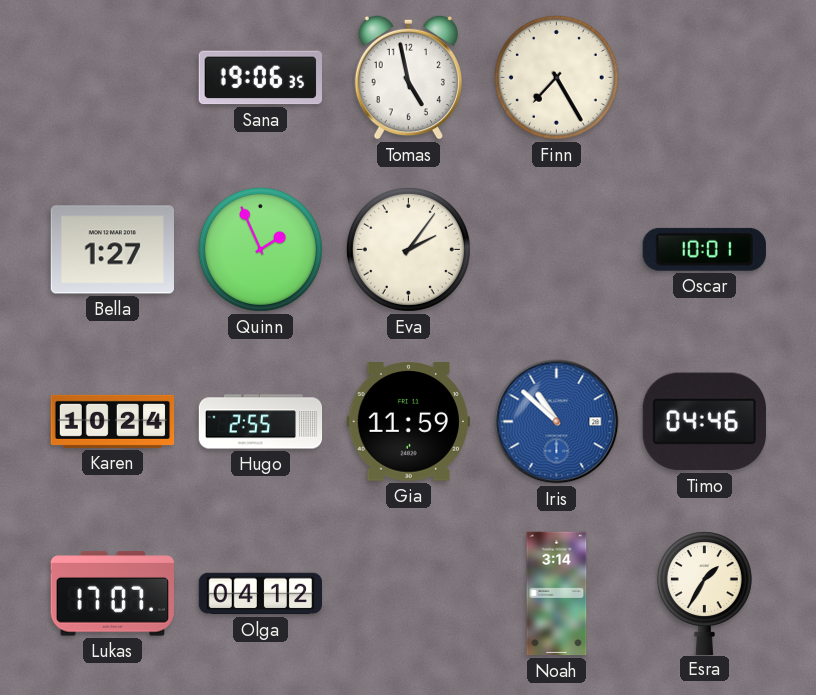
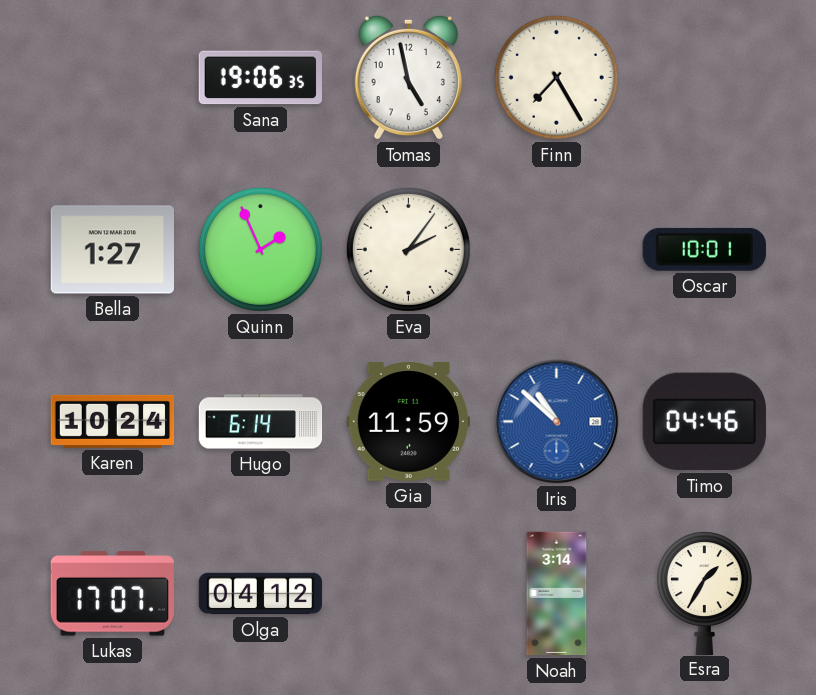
Hugo: 2:55 -> 6:14 (261, 422)
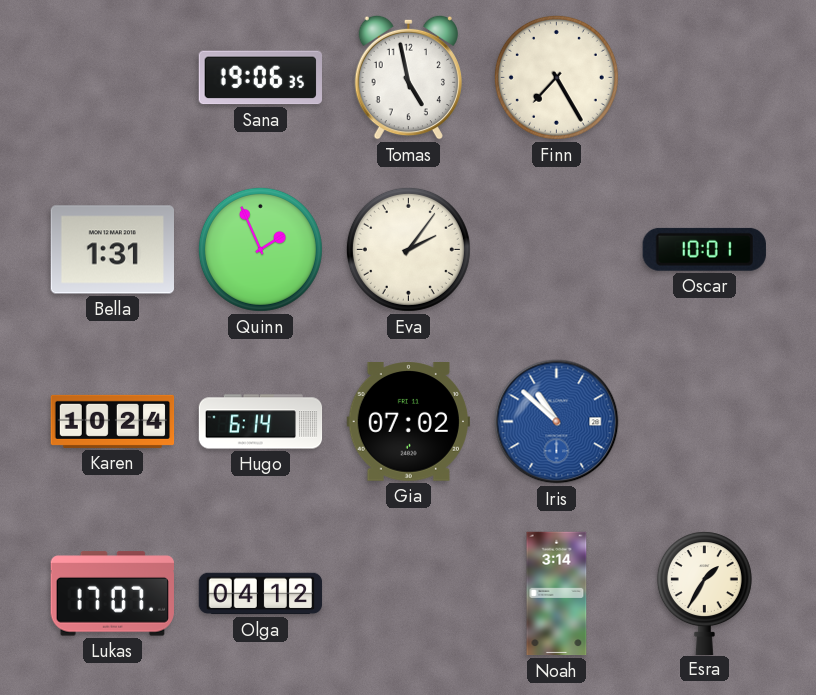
Bella: 1:27 -> 1:31 (112, 250)
Gia: 11:59 -> 07:02 (408, 422)
Timo: 04:46 -> none (704, 422)
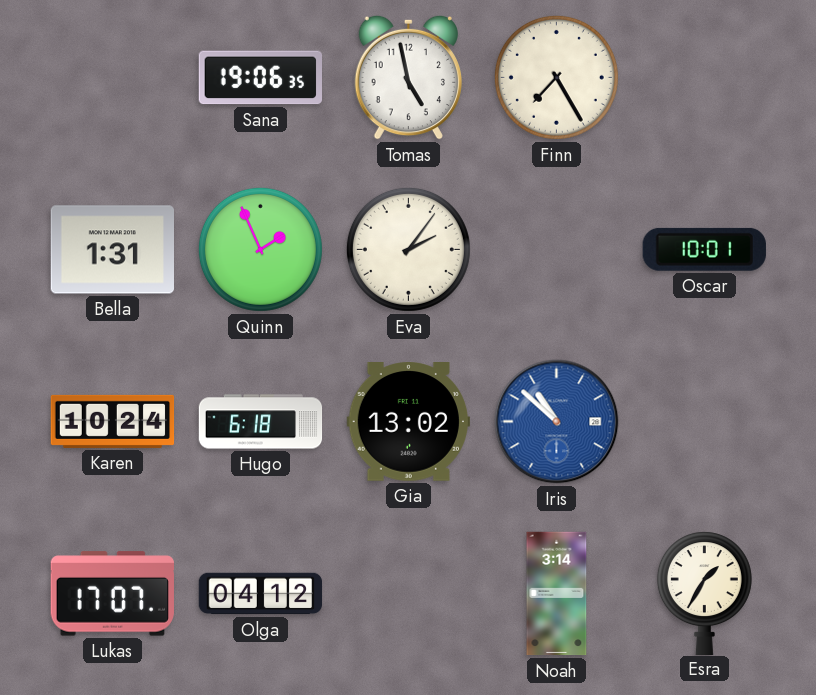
Hugo: 6:14 -> 6:18 (261, 422)
Gia: 07:02 -> 13:02 (408, 422)
